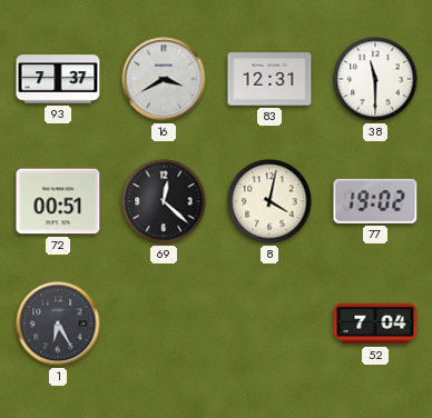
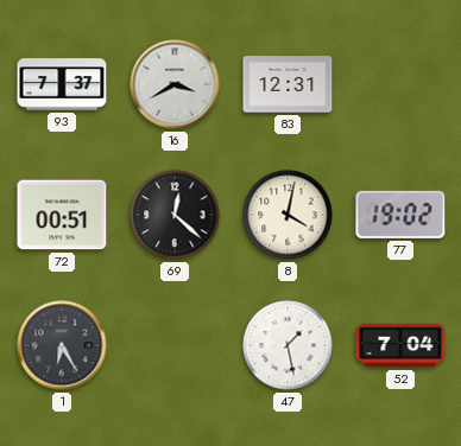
38: 11:30 -> none (375, 79)
47: none -> 1:28 (288, 345)
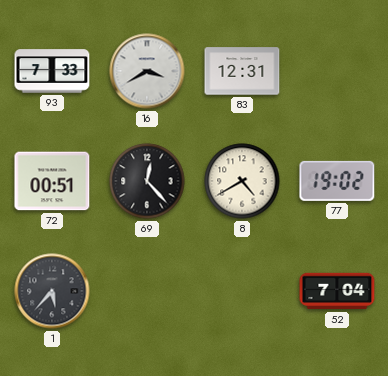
93: 7:37 -> 7:33 (52, 71)
69: 12:22 -> 12:23 (147, 181)
8: 4:02 -> 4:40 (242, 181)
1: 6:25 -> 5:37 (52, 291)
47: 1:28 -> none (288, 345)
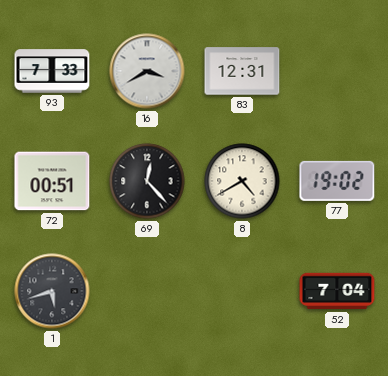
1: 5:37 -> 5:42 (52, 291)
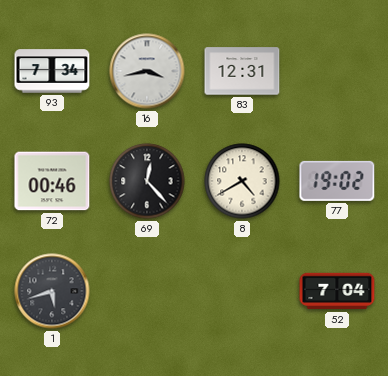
93: 7:33 -> 7:34 (52, 71)
16: 3:40 -> 3:43 (147, 71)
72: 00:51 -> 00:46 (52, 181)
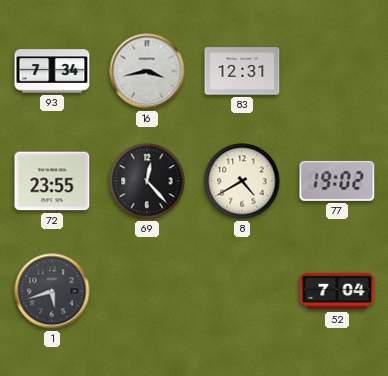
72: 00:46 -> 23:55 (52, 181)
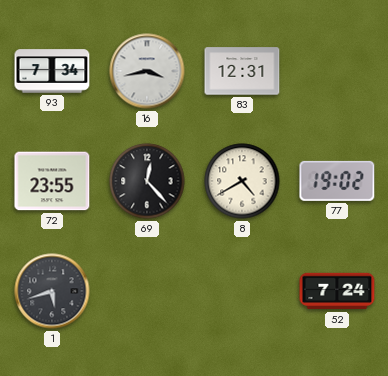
52: 7:04 -> 7:24 (337, 291)
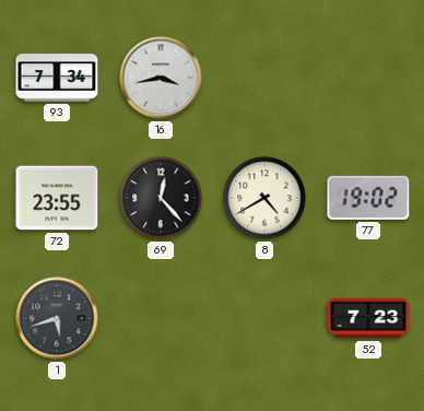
83: 12:31 -> none (242, 71)
52: 7:24 -> 7:23 (368, 318)
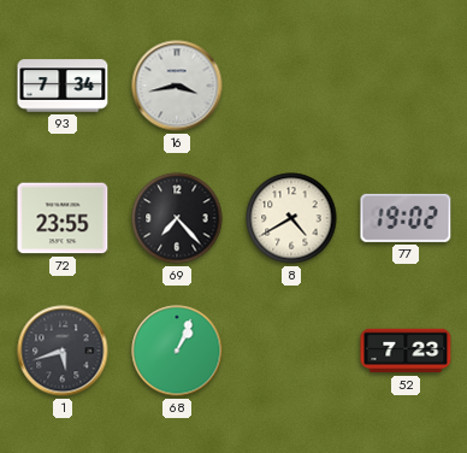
69: 12:23 -> 7:23 (177, 218)
68: none -> 1:04 (177, 351)
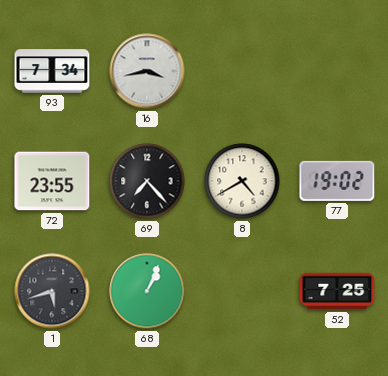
52: 7:23 -> 7:25 (337, 291)
